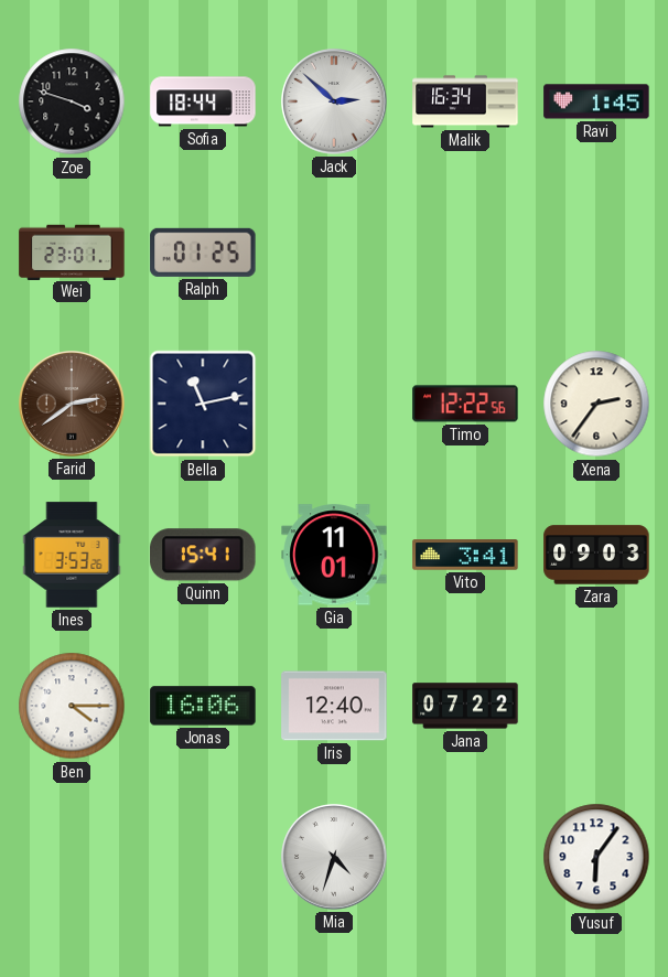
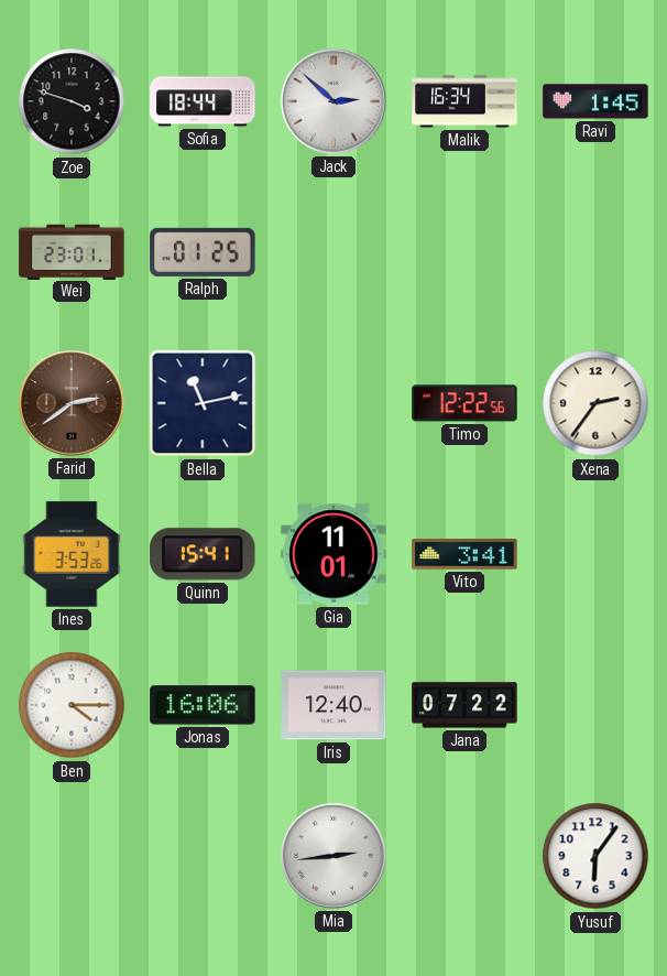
Zara: 09:03 -> none (596, 555)
Mia: 4:33 -> 2:44 (333, 856)
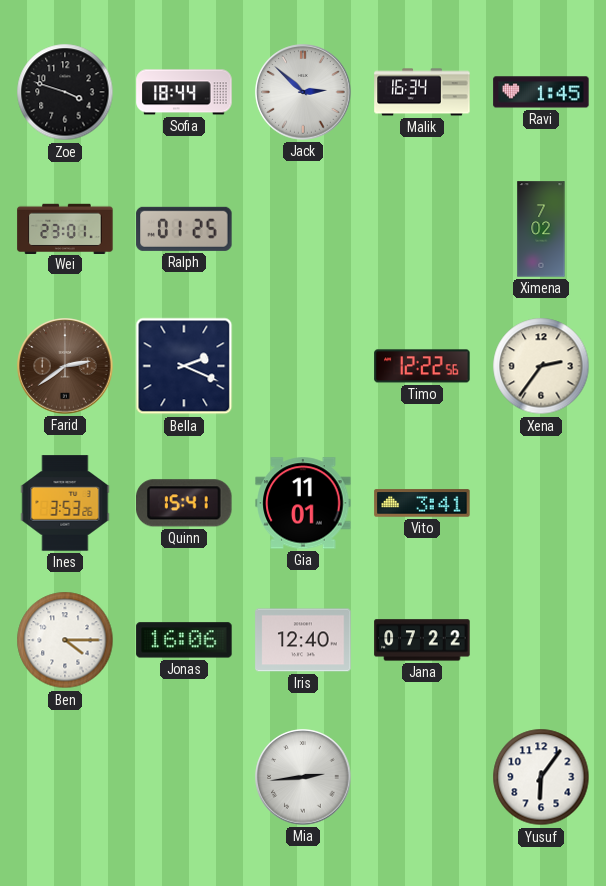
Ximena: none -> 7:02 (541, 229)
Bella: 11:13 -> 2:19 (184, 366)
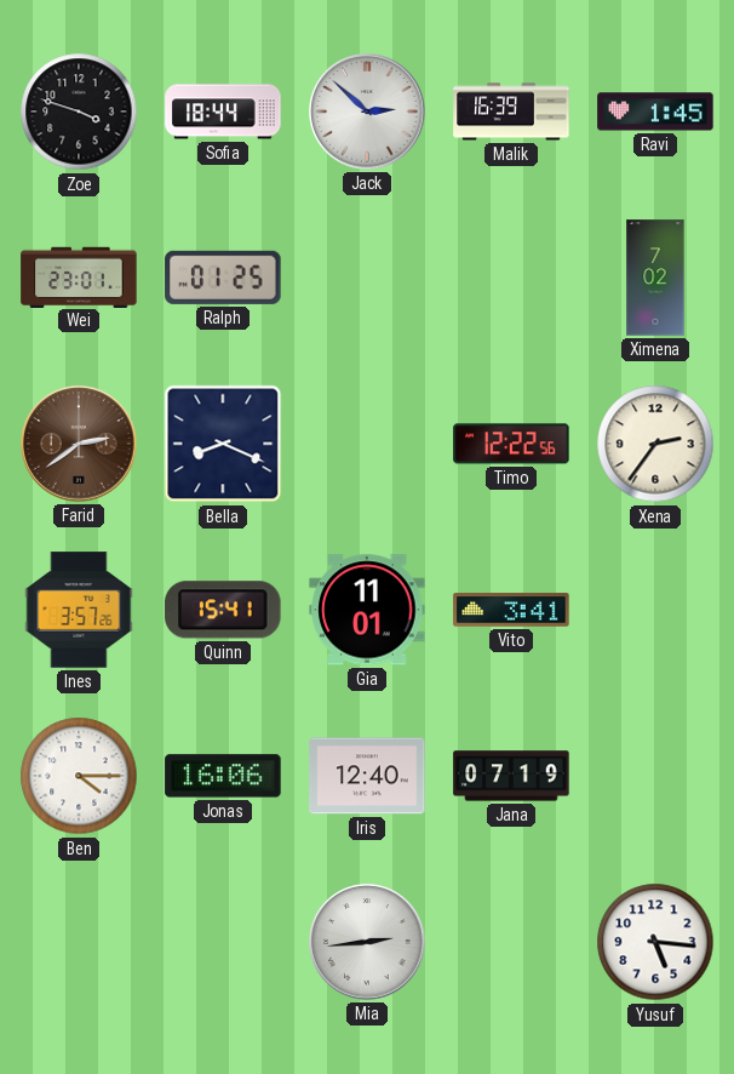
Malik: 16:34 -> 16:39 (511, 112)
Bella: 2:19 -> 8:19 (223, 444)
Ines: 3:53 -> 3:57 (79, 610)
Jana: 07:22 -> 07:19 (511, 776)
Yusuf: 6:06 -> 5:16 (655, 942)
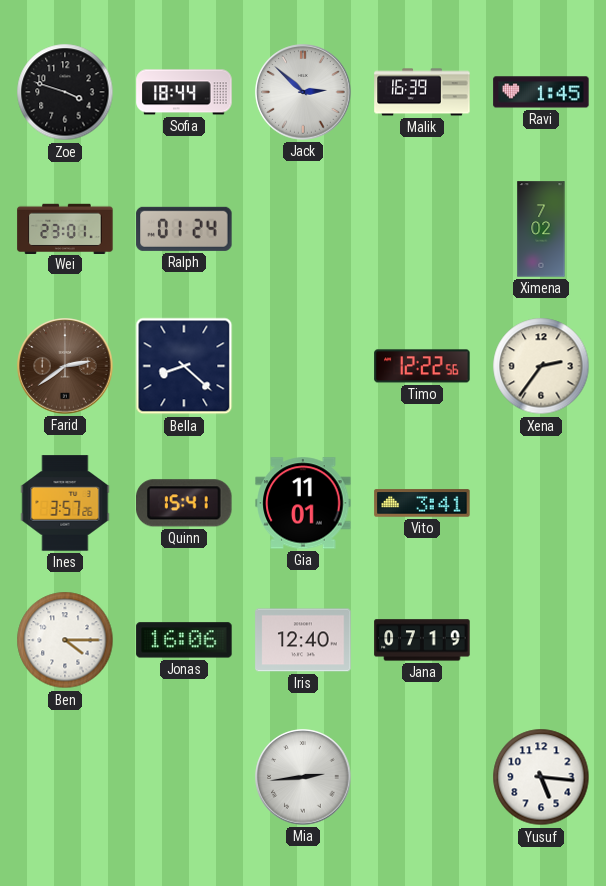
Ralph: 01:25 -> 01:24 (184, 229)
Bella: 8:19 -> 8:22 (184, 366)
